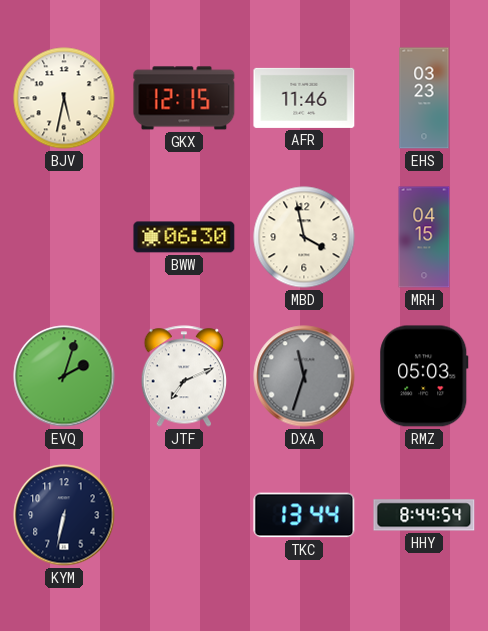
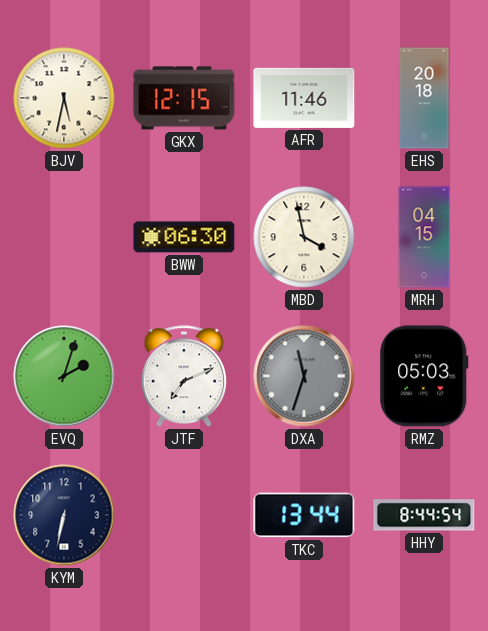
EHS: 03:23 -> 20:18 (424, 98)
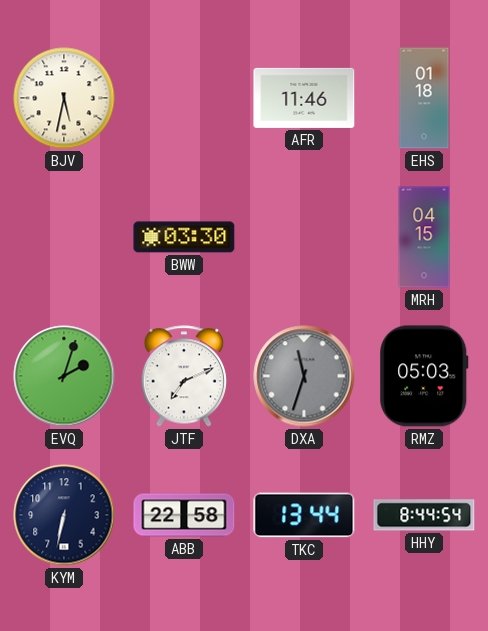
GKX: 12:15 -> none (184, 98)
EHS: 20:18 -> 01:18 (424, 98)
BWW: 06:30 -> 03:30 (184, 237)
MBD: 3:58 -> none (304, 237)
ABB: none -> 22:58 (184, 515)
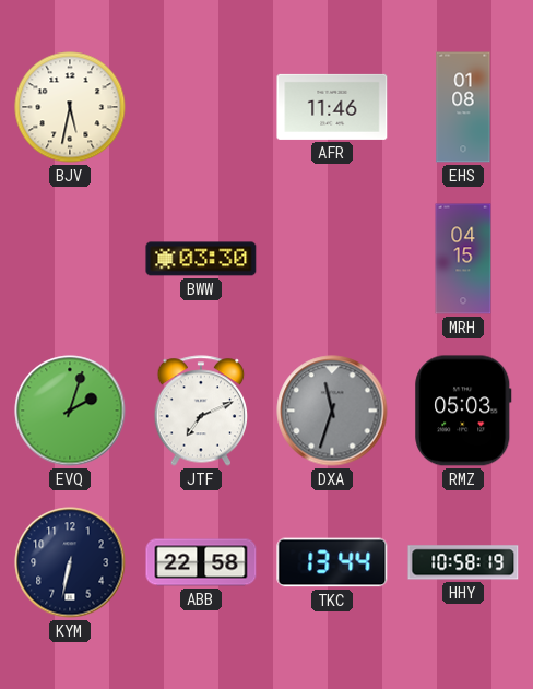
EHS: 01:18 -> 01:08 (463, 107)
HHY: 8:44 -> 10:58 (463, 562)
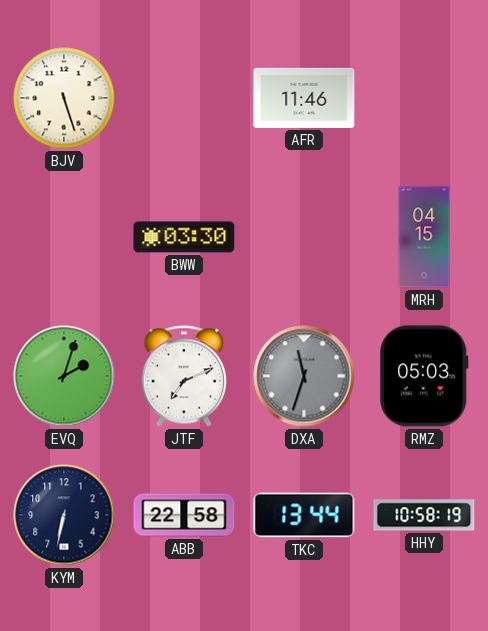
BJV: 5:32 -> 5:27 (64, 98)
EHS: 01:08 -> none (463, 107)
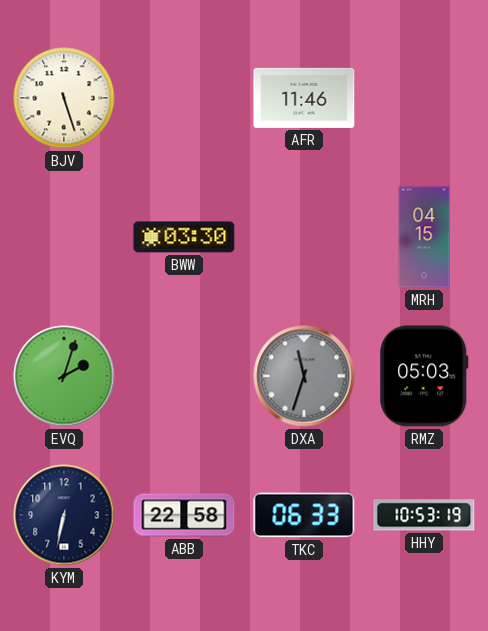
JTF: 7:11 -> none (184, 376)
TKC: 13:44 -> 06:33 (304, 515)
HHY: 10:58 -> 10:53 (424, 515)
